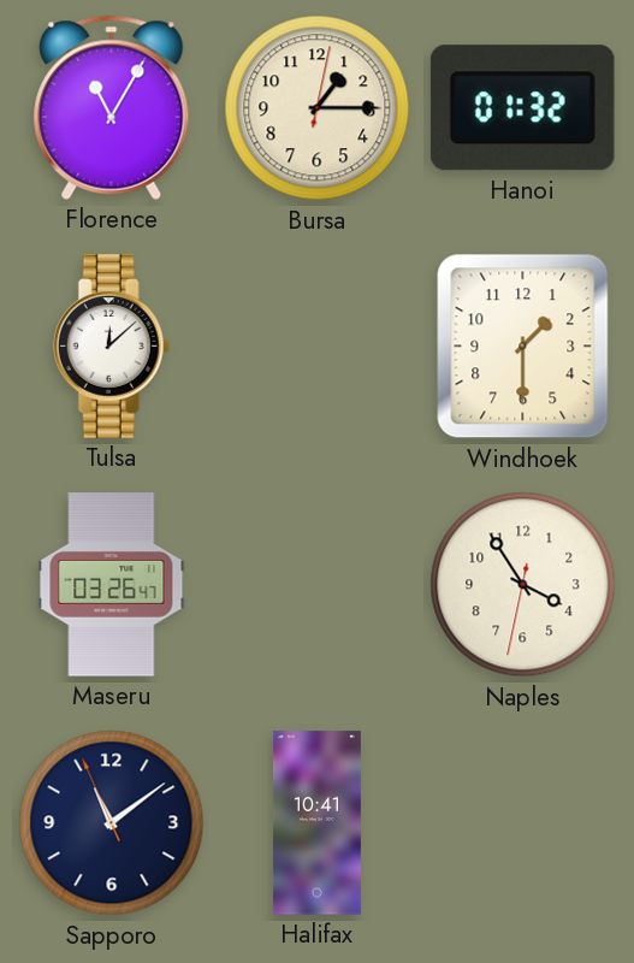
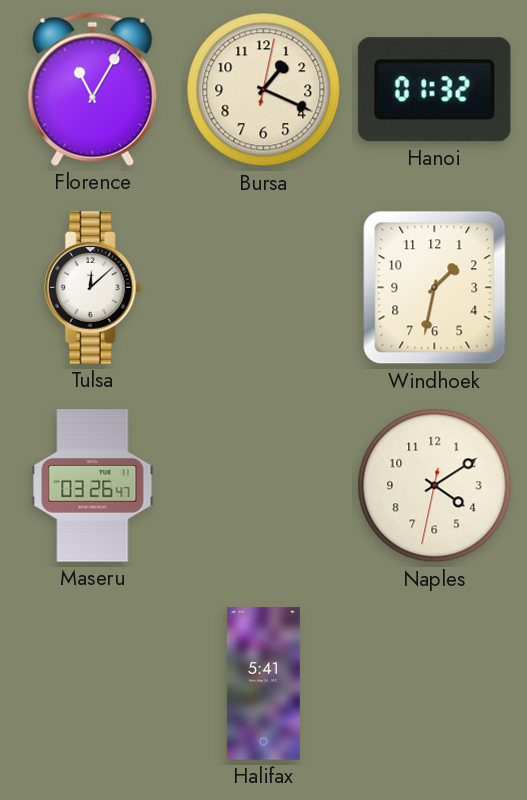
Bursa: 1:15 -> 1:19 (264, 90)
Windhoek: 1:30 -> 1:32 (435, 288)
Naples: 3:54 -> 4:09 (435, 486)
Sapporo: 11:08 -> none (112, 823)
Halifax: 10:41 -> 5:41 (263, 684)
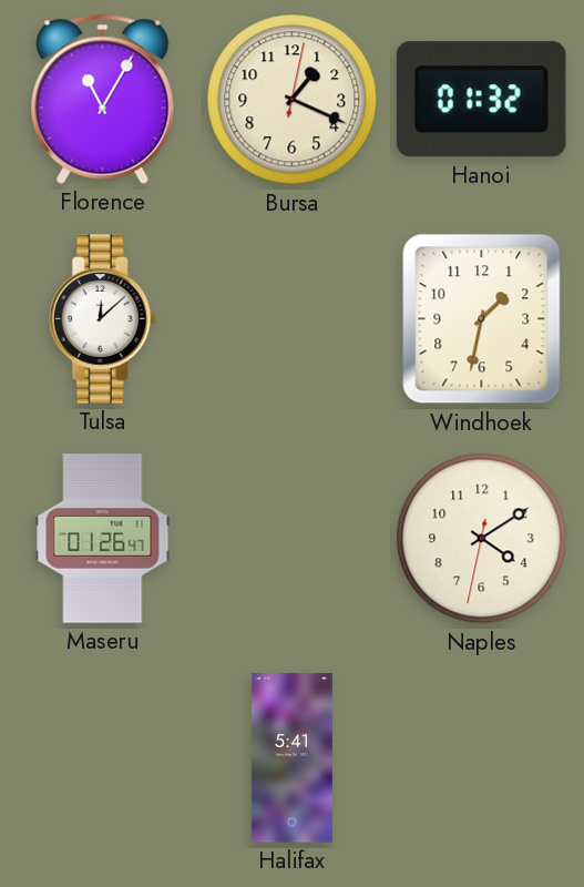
Maseru: 03:26 -> 01:26 (103, 539)
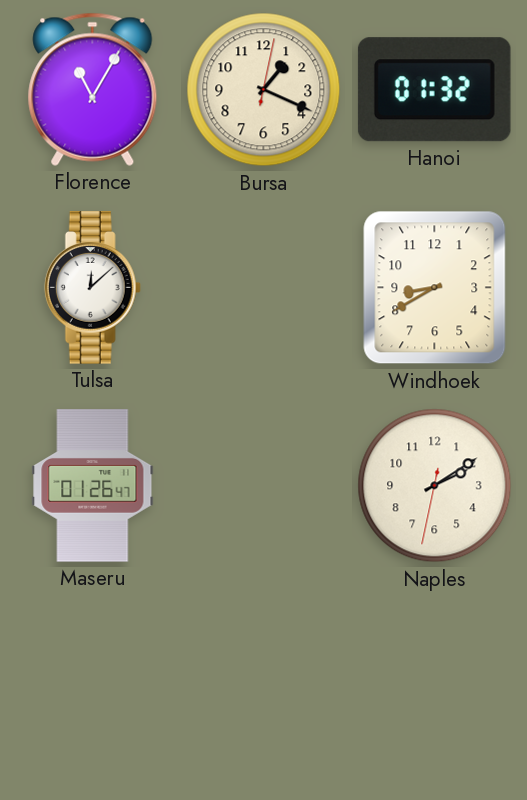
Windhoek: 1:32 -> 8:40 (435, 288)
Naples: 4:09 -> 2:09 (435, 486)
Halifax: 5:41 -> none (291, 758)
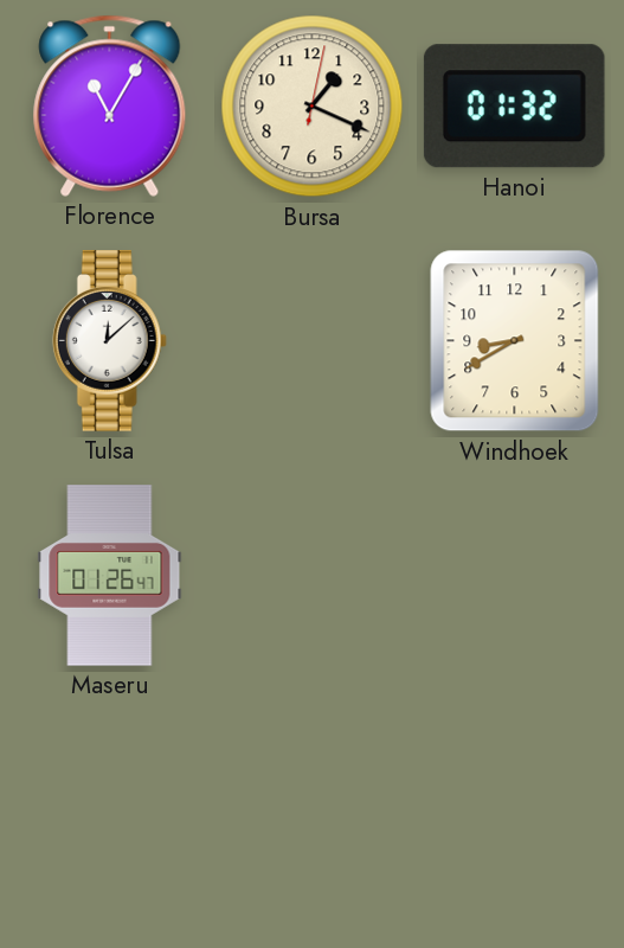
Naples: 2:09 -> none (435, 486)
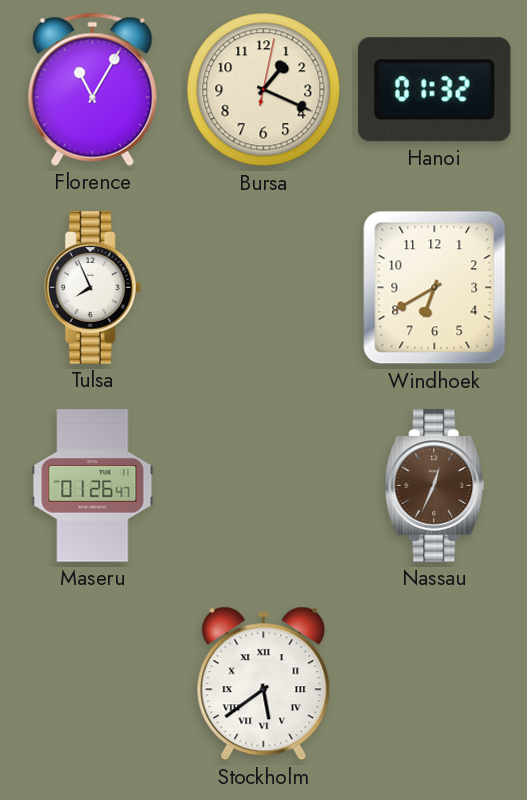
Tulsa: 12:08 -> 7:56 (92, 288)
Windhoek: 8:40 -> 6:40 (435, 288)
Nassau: none -> 12:34 (435, 486)
Stockholm: none -> 5:39 (264, 684)
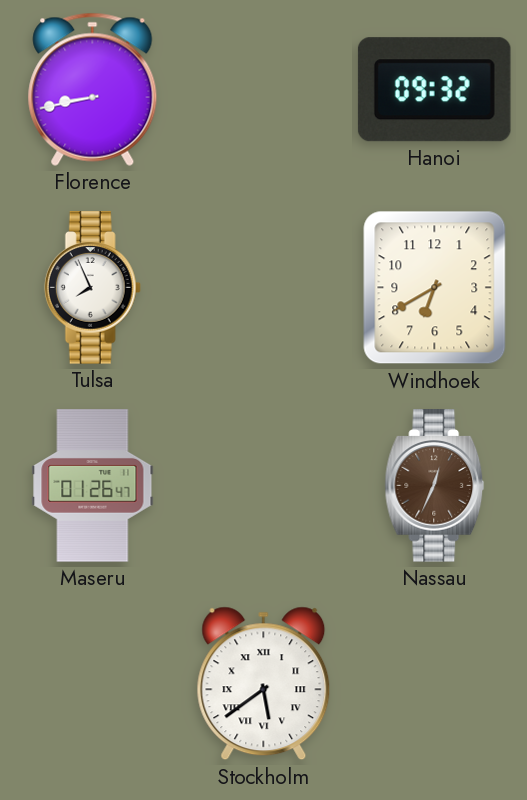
Florence: 11:05 -> 8:43 (93, 89)
Bursa: 1:19 -> none (264, 90)
Hanoi: 01:32 -> 09:32 (434, 90)
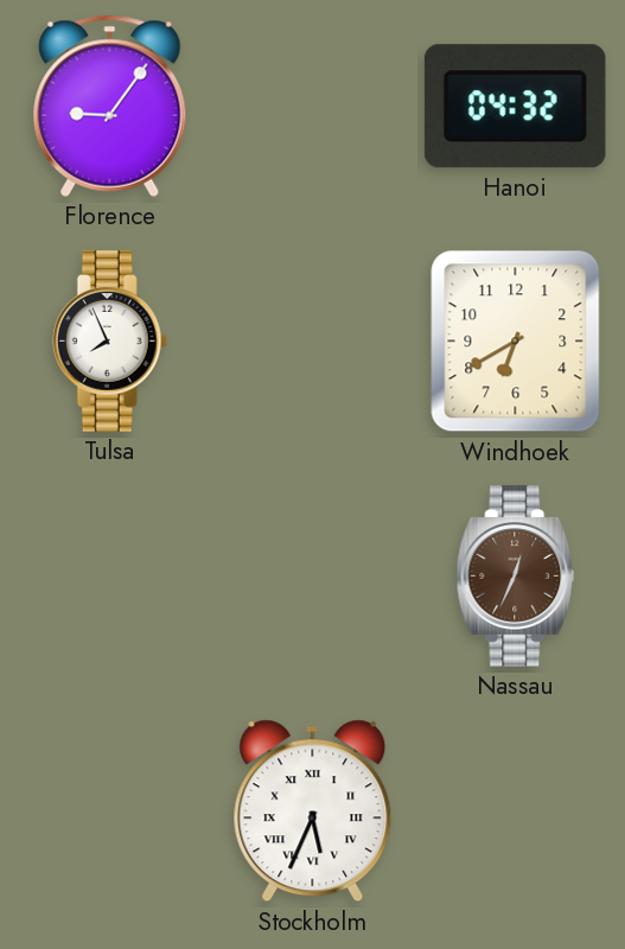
Florence: 8:43 -> 9:06 (110, 106)
Hanoi: 09:32 -> 04:32 (515, 107)
Maseru: 01:26 -> none (93, 486)
Stockholm: 5:39 -> 5:34 (313, 811)
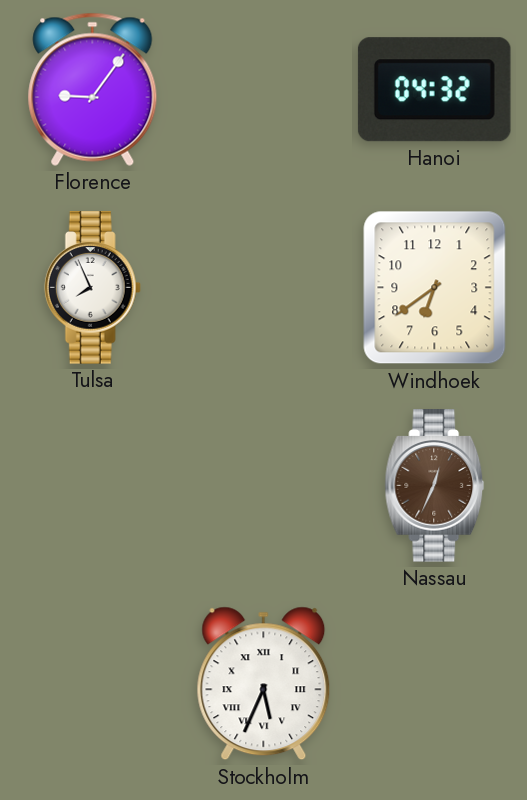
Windhoek: 6:40 -> 6:39 (435, 288)
